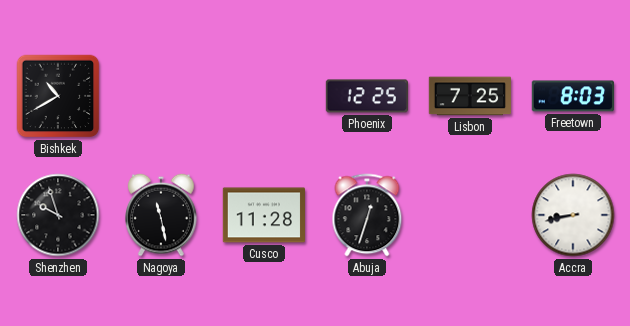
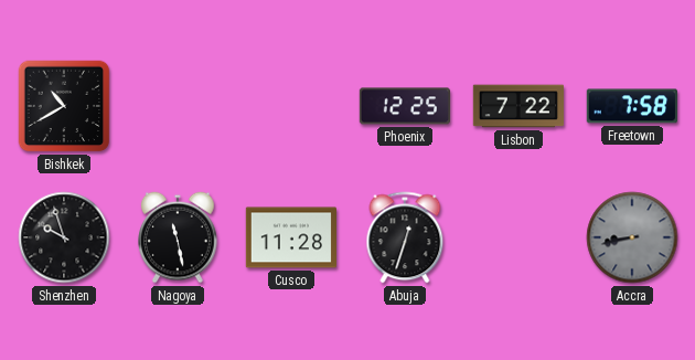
Lisbon: 7:25 -> 7:22 (517, 106)
Freetown: 8:03 -> 7:58 (631, 106)
Accra dial: white -> grey (632, 237)
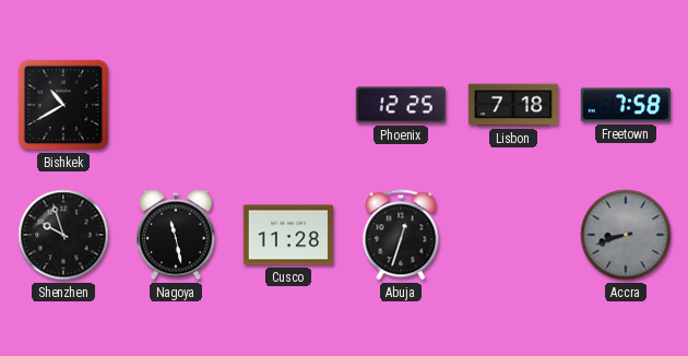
Lisbon: 7:22 -> 7:18 (512, 105)
Accra: 8:43 -> 8:42 (626, 235)
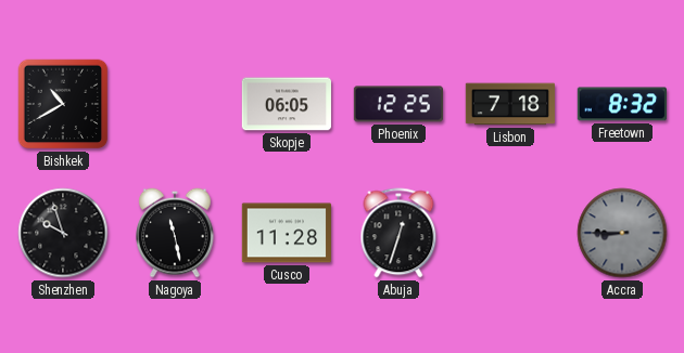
Skopje: none -> 06:05 (286, 104)
Freetown: 7:58 -> 8:32 (621, 104)
Accra: 8:42 -> 8:45 (622, 233)
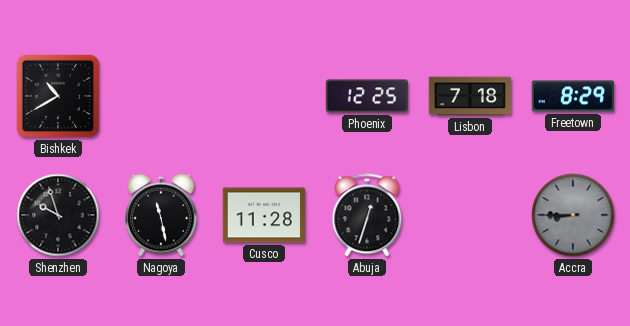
Skopje: 06:05 -> none (286, 104)
Freetown: 8:32 -> 8:29 (572, 96)
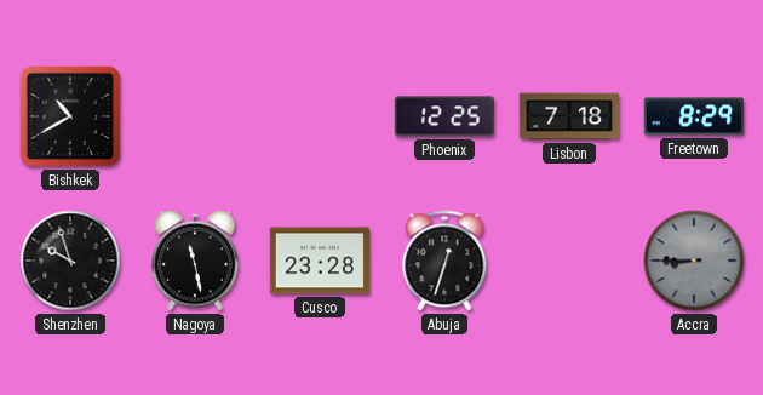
Cusco: 11:28 -> 23:28 (319, 261)
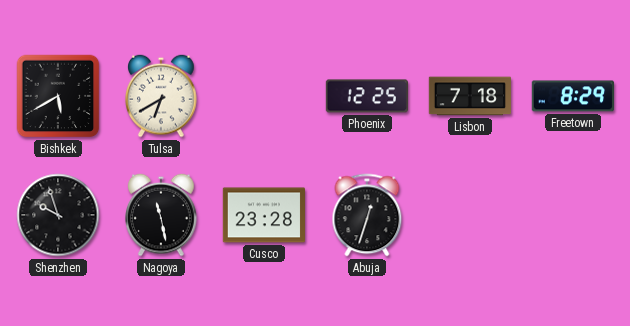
Bishkek: 10:40 -> 5:40 (58, 96)
Tulsa: none -> 6:40 (161, 96)
Accra: 8:45 -> none (694, 261)
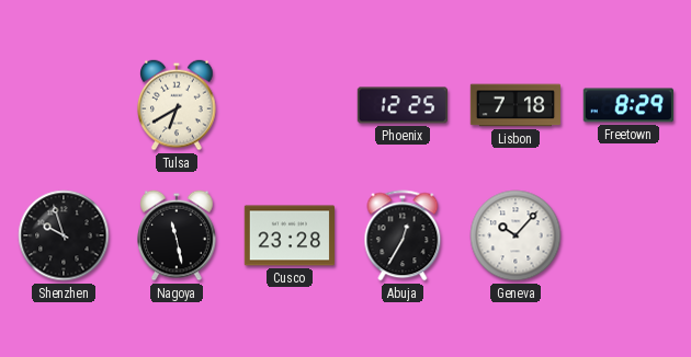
Bishkek: 5:40 -> none (58, 96)
Abuja: 12:33 -> 12:35 (403, 235)
Geneva: none -> 10:07 (516, 235)
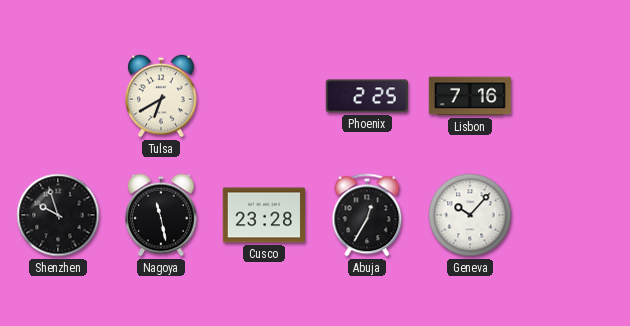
Phoenix: 12:25 -> 2:25 (366, 96)
Lisbon: 7:18 -> 7:16 (469, 96)
Freetown: 8:29 -> none (627, 105)
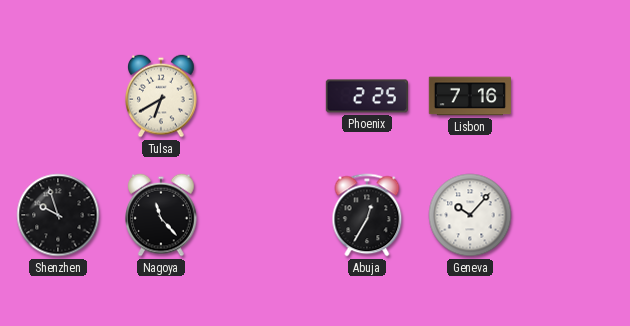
Nagoya: 11:28 -> 11:23 (161, 215)
Cusco: 23:28 -> none (263, 215)
